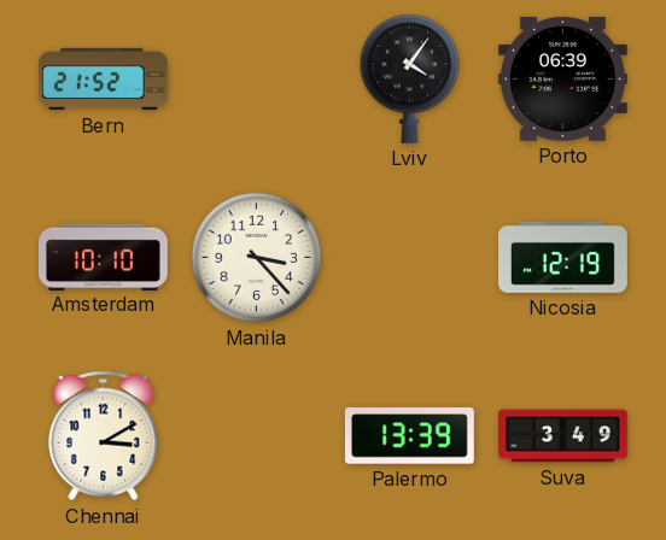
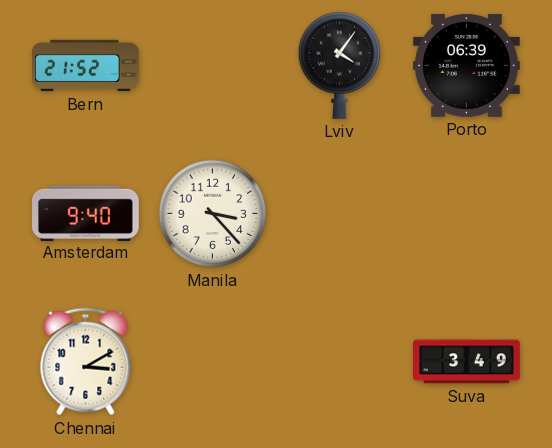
Amsterdam: 10:10 -> 9:40 (86, 213)
Nicosia: 12:19 -> none (563, 257)
Palermo: 13:39 -> none (409, 436)
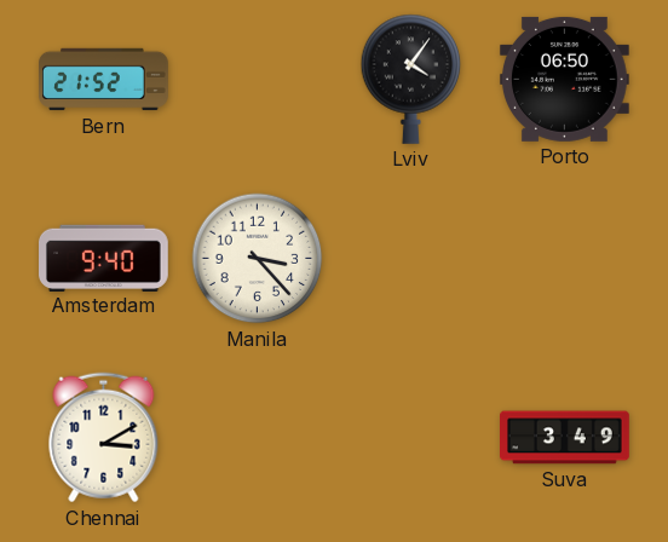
Porto: 06:39 -> 06:50 (564, 79)
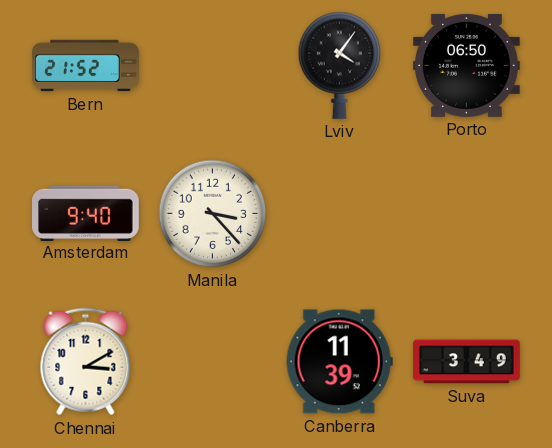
Canberra: none -> 11:39 (339, 362)
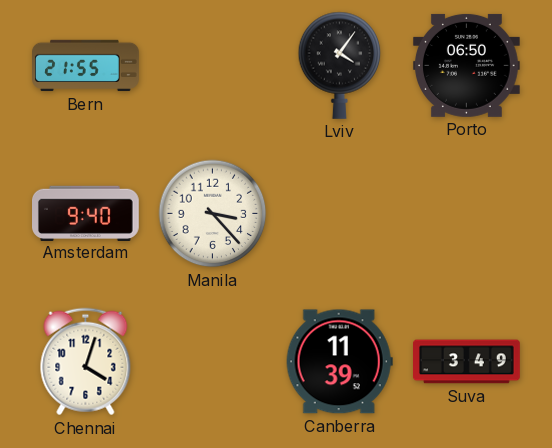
Bern: 21:52 -> 21:55 (86, 66)
Chennai: 3:10 -> 4:03 (86, 362)
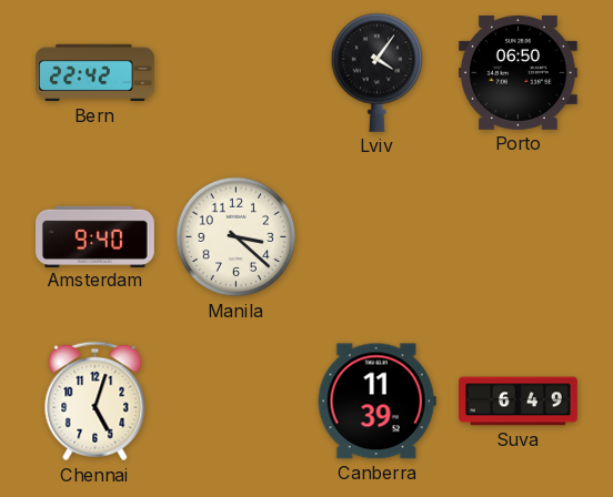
Bern: 21:55 -> 22:42 (96, 73)
Manila: 3:23 -> 3:22 (237, 237)
Chennai: 4:03 -> 5:03 (96, 402)
Suva: 3:49 -> 6:49 (519, 402)
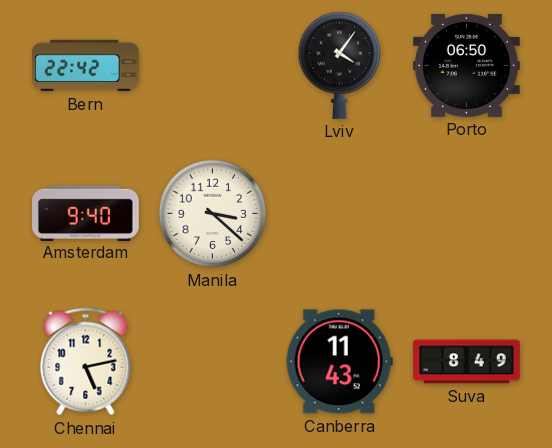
Chennai: 5:03 -> 5:13 (86, 362)
Canberra: 11:39 -> 11:43 (339, 362)
Suva: 6:49 -> 8:49 (467, 362)
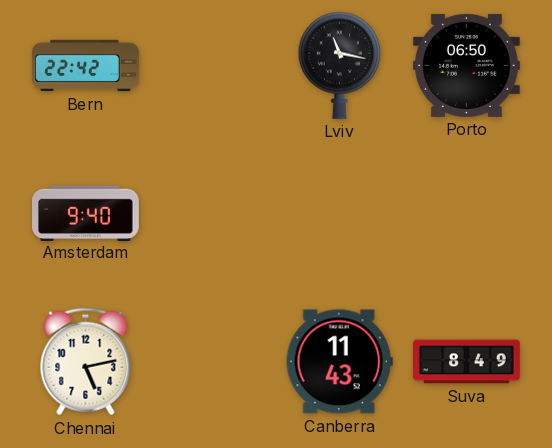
Lviv: 4:06 -> 11:17 (340, 65)
Manila: 3:22 -> none (213, 214)
